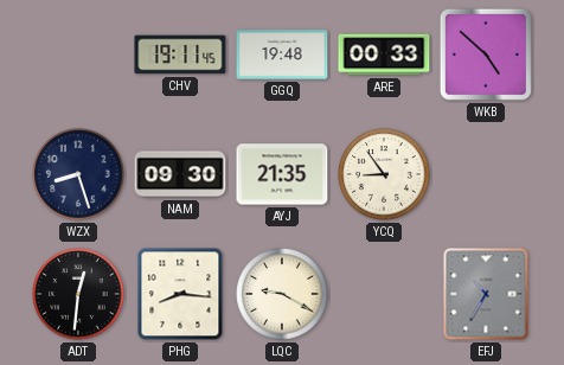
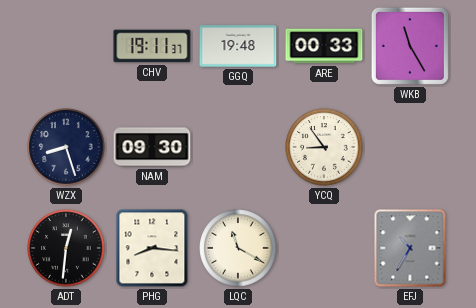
CHV: 19:11:45 -> 19:11:37 (152, 46)
WKB: 4:52 -> 11:25 (410, 46)
AYJ: 21:35 -> none (282, 174)
LQC: 9:20 -> 11:20 (238, 248)
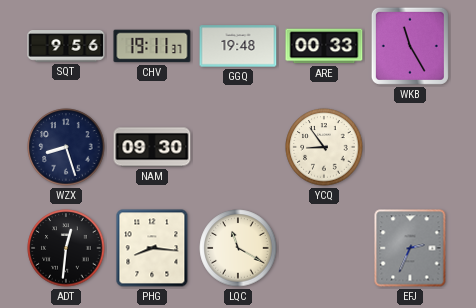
SQT: none -> 9:56 (66, 46)
EFJ: 10:35 -> 2:34 (410, 248)
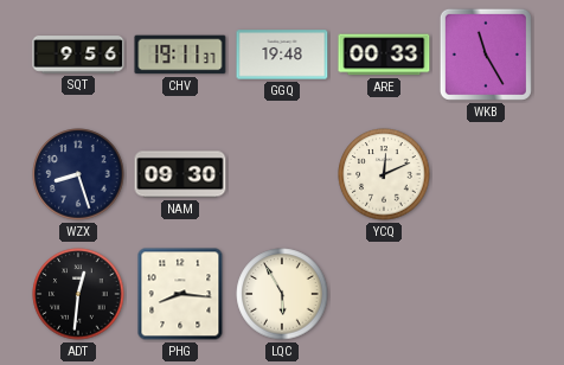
YCQ: 8:54 -> 12:11 (384, 174)
LQC: 11:20 -> 5:55 (282, 294)
EFJ: 2:34 -> none (410, 248)
